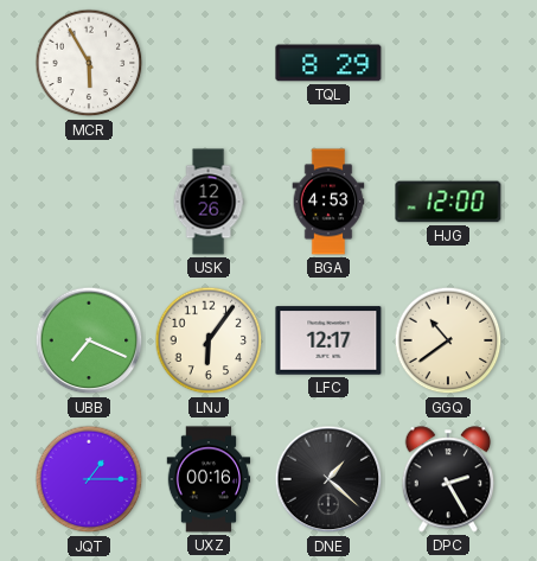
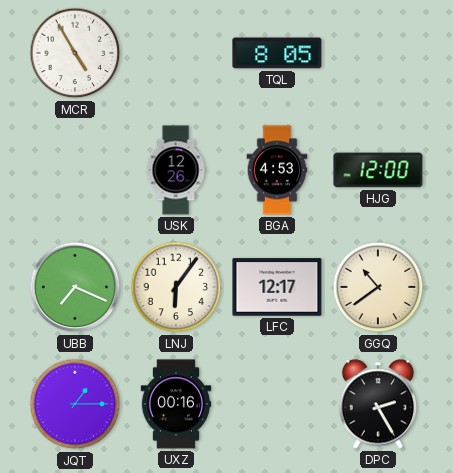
MCR: 5:55 -> 4:55 (75, 53)
TQL: 8:29 -> 8:05 (277, 53)
DNE: 1:22 -> none (328, 479)
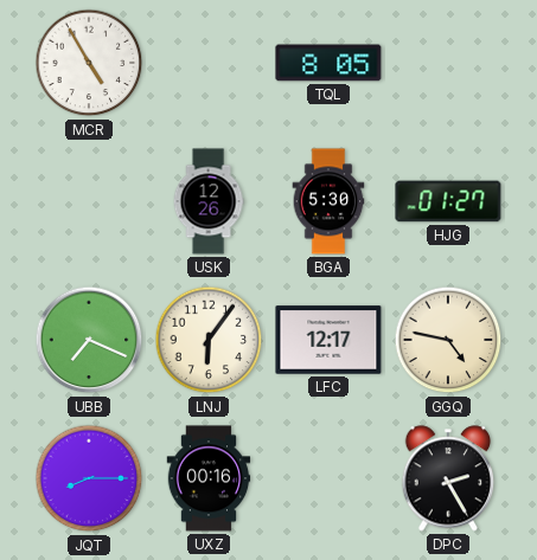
BGA: 4:53 -> 5:30 (328, 201)
HJG: 12:00 -> 01:27 (448, 201)
GGQ: 10:39 -> 4:47 (448, 340)
JQT: 1:15 -> 8:15 (89, 478)
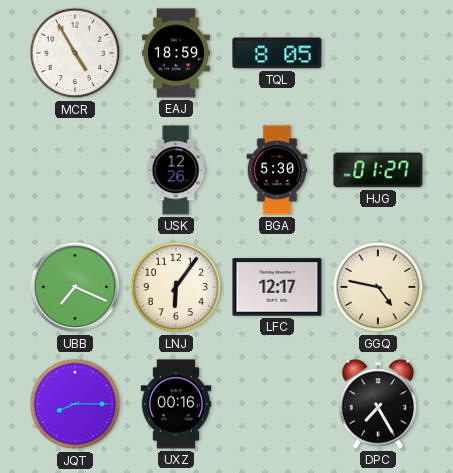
EAJ: none -> 18:59 (176, 53)
DPC: 2:25 -> 7:25 (378, 404)
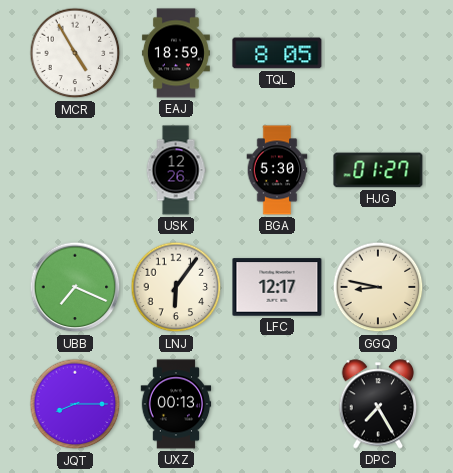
GGQ: 4:47 -> 8:47 (378, 287)
UXZ: 00:16 -> 00:13 (176, 404)
